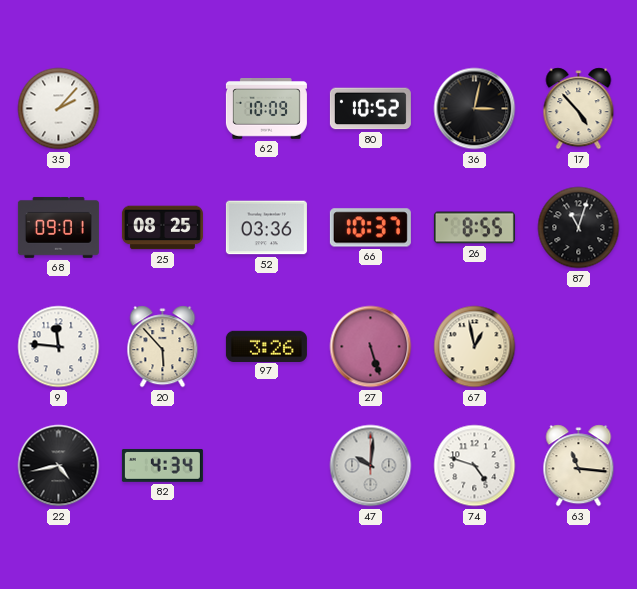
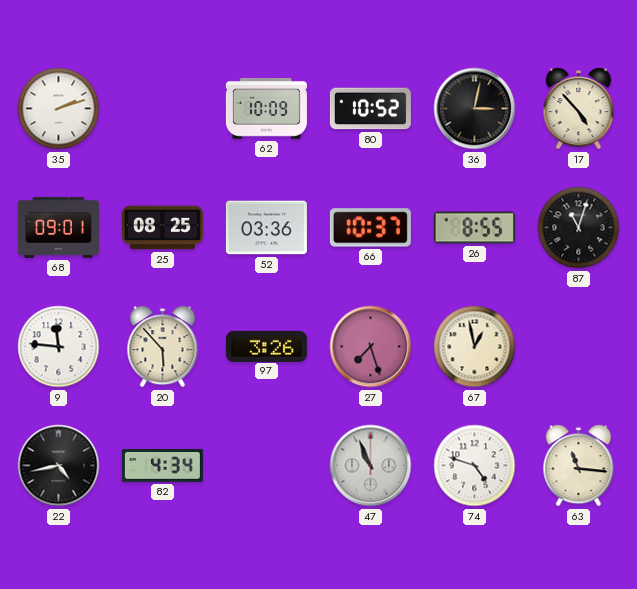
35: 2:07 -> 2:12 (59, 109)
27: 5:27 -> 7:27 (371, 347)
47: 10:01 -> 10:56 (371, 466)
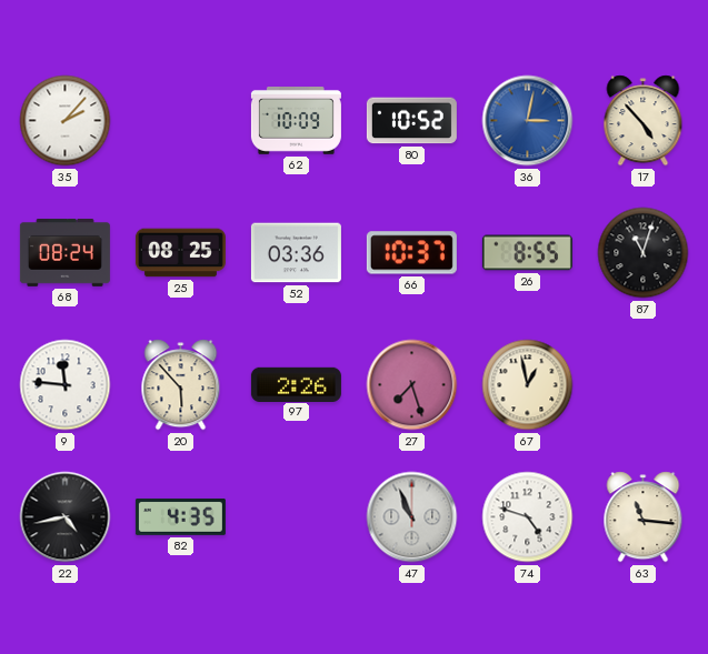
35: 2:12 -> 2:07 (66, 121)
36 dial: black -> blue (528, 121)
68: 09:01 -> 08:24 (64, 252)
97: 3:26 -> 2:26 (296, 384)
82: 4:34 -> 4:35 (180, 516)
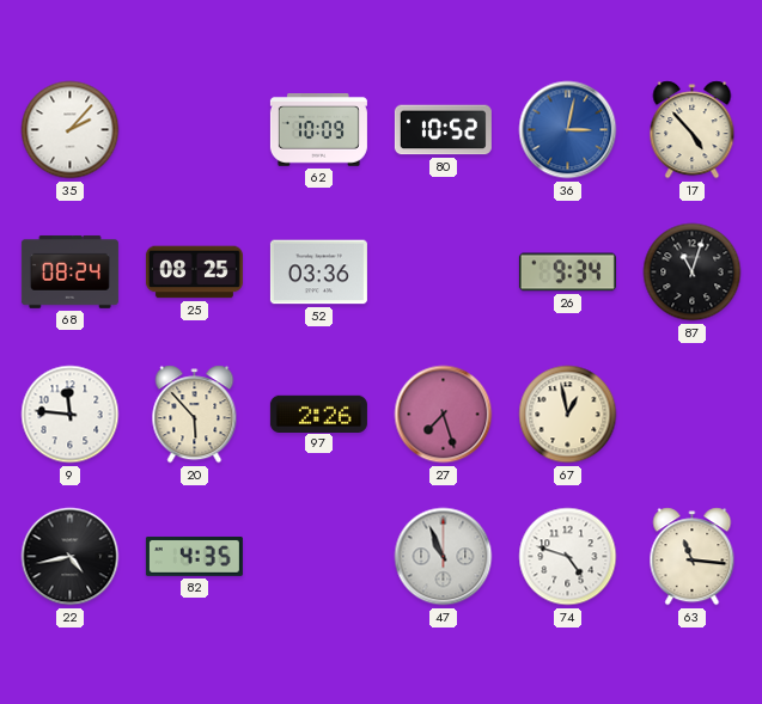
66: 10:37 -> none (411, 253)
26: 8:55 -> 9:34 (567, 273)
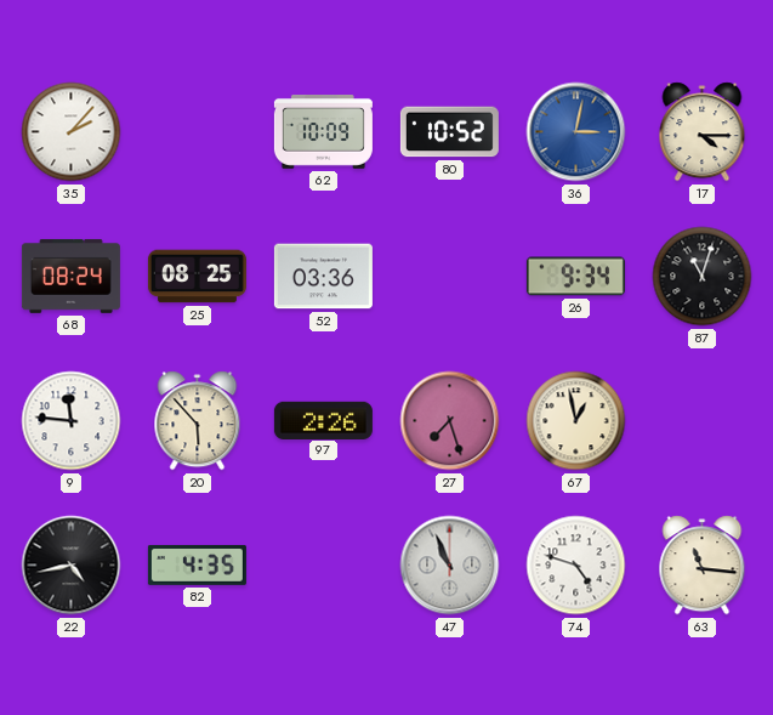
17: 4:53 -> 4:15 (703, 132)
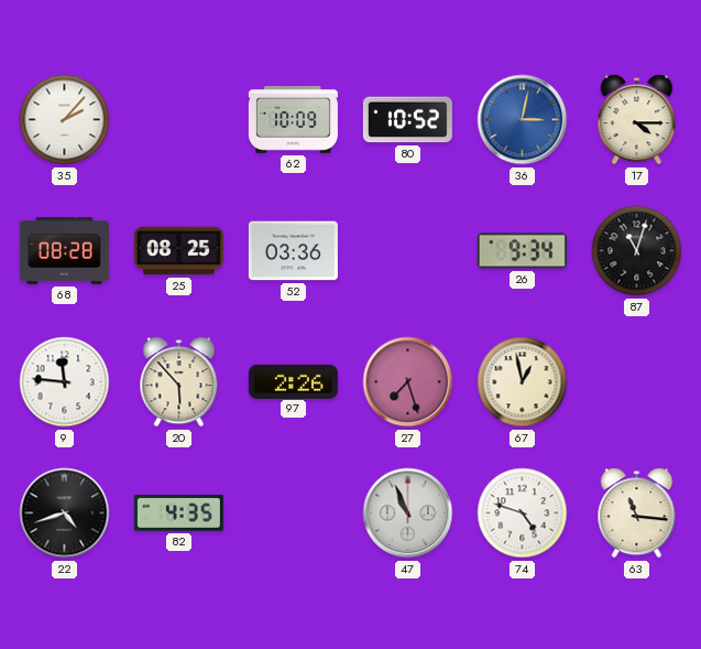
68: 08:24 -> 08:28 (64, 250)
22: 4:43 -> 4:42 (65, 513)
